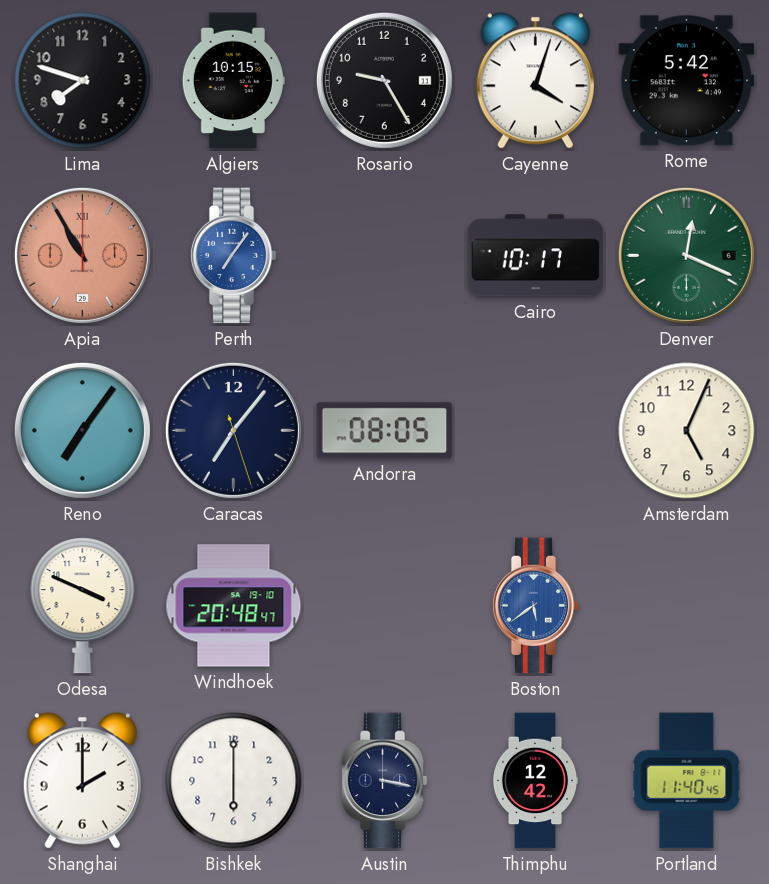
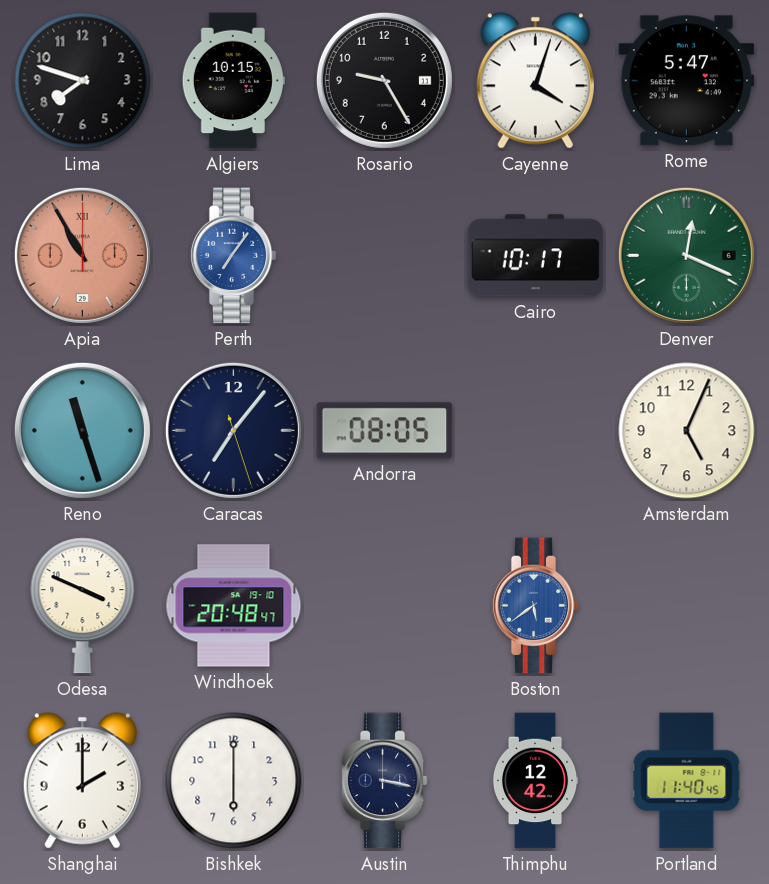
Rome: 5:42 -> 5:47 (687, 81)
Reno: 7:06 -> 11:27 (82, 430)
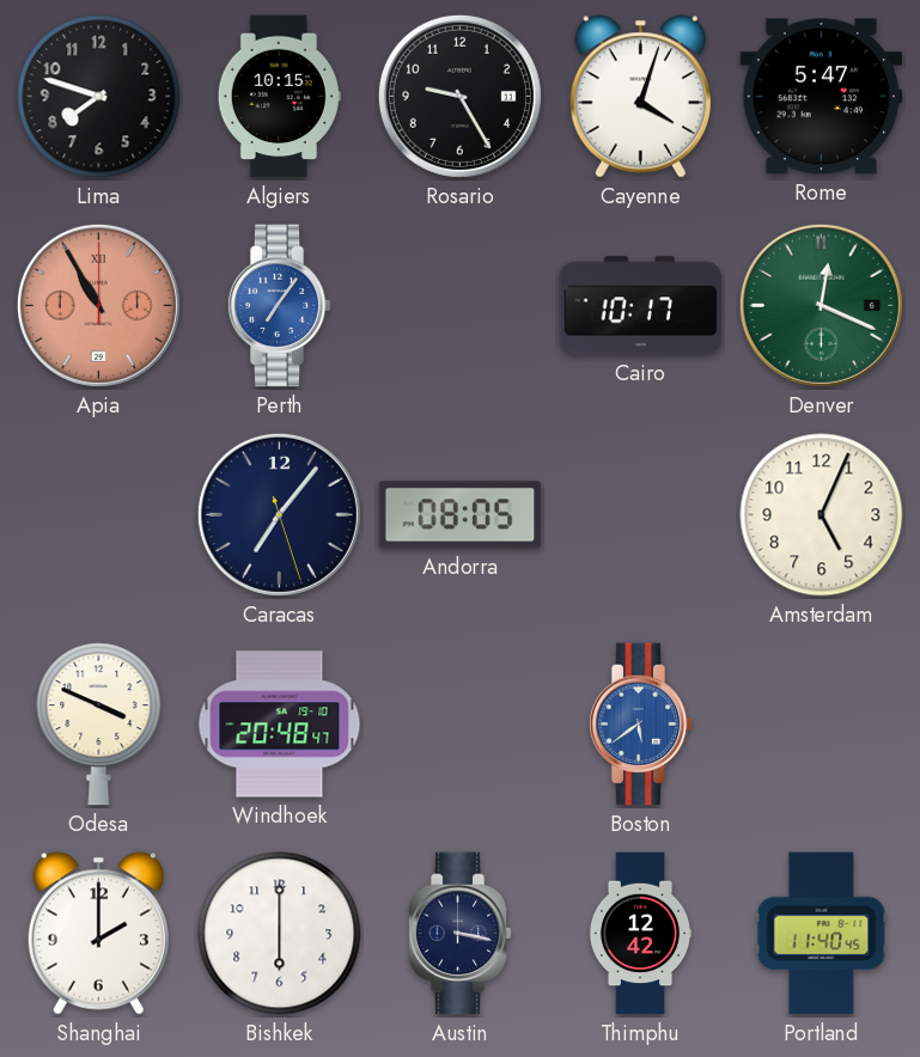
Reno: 11:27 -> none (82, 430)
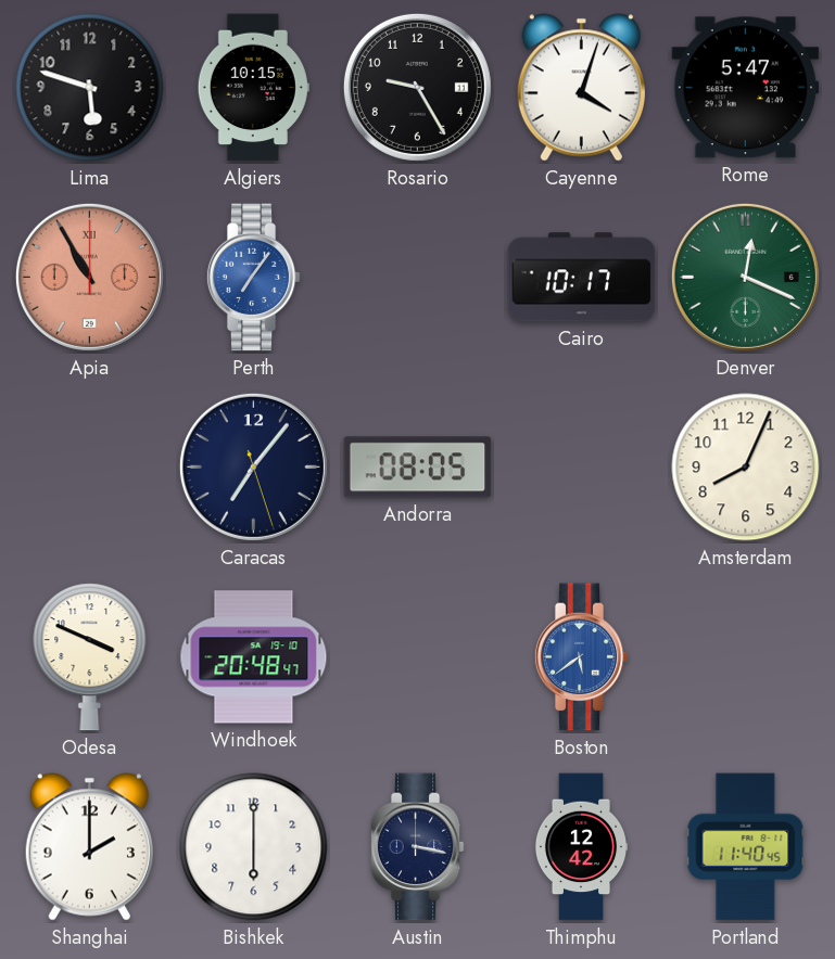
Lima: 7:48 -> 5:48 (90, 88)
Amsterdam: 5:04 -> 8:04 (746, 468)
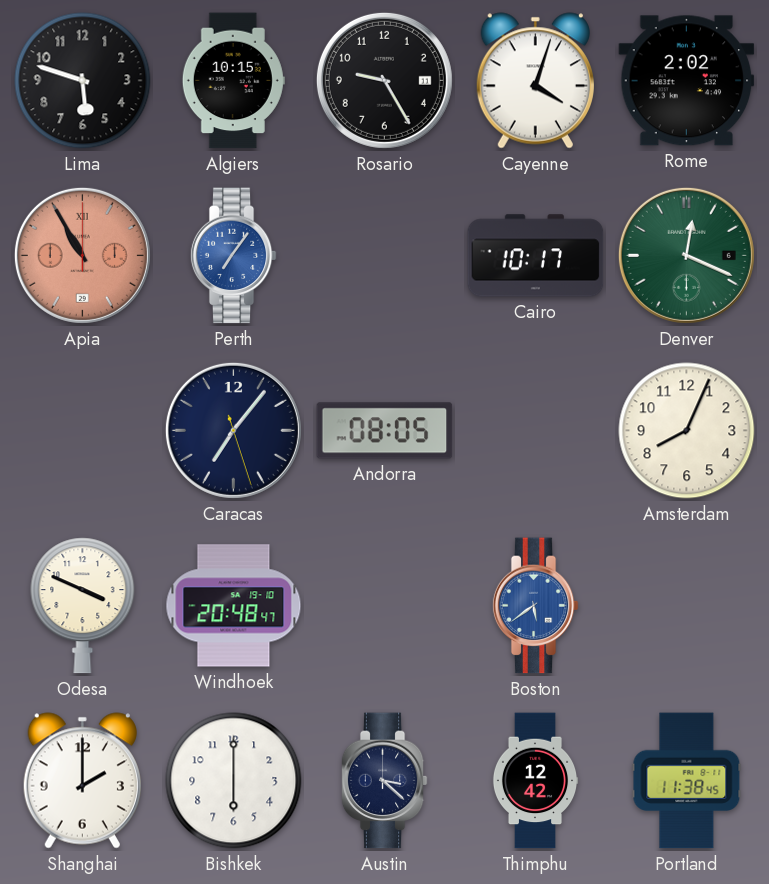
Rome: 5:47 -> 2:02 (687, 81)
Austin: 3:17 -> 3:22 (384, 781)
Portland: 11:40 -> 11:38 (687, 781)
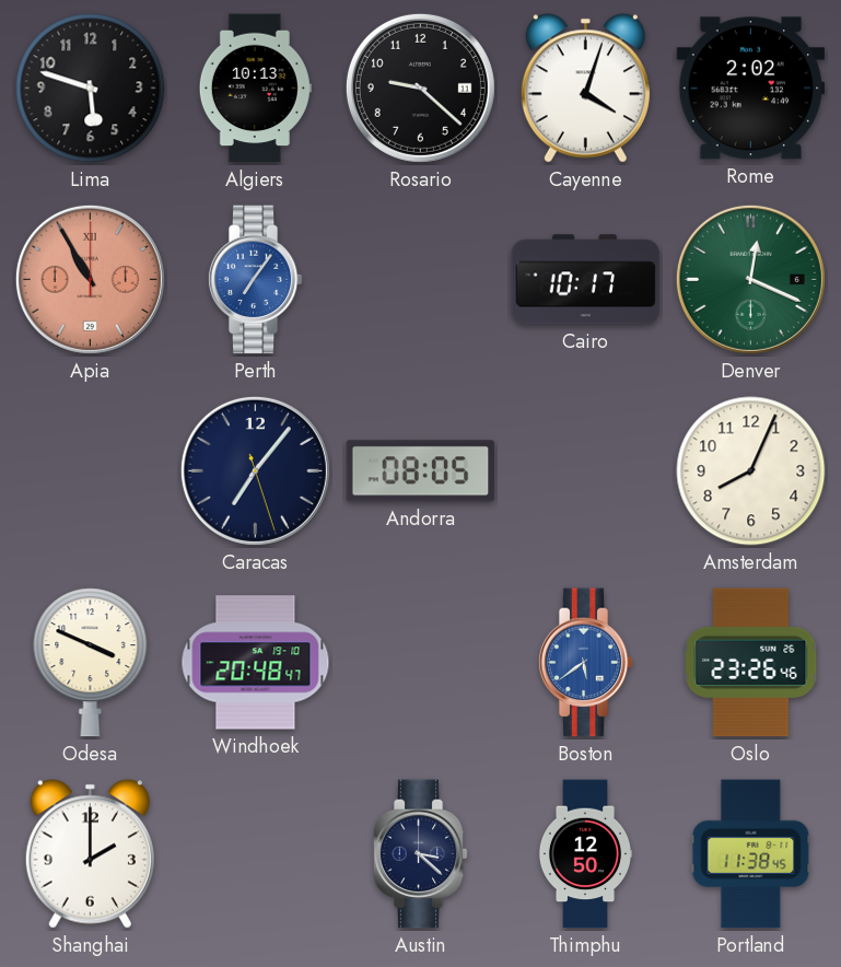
Algiers: 10:15 -> 10:13 (255, 89)
Rosario: 9:25 -> 9:22 (420, 88)
Oslo: none -> 23:26 (751, 663)
Bishkek: 6:00 -> none (234, 781)
Thimphu: 12:42 -> 12:50 (585, 854)
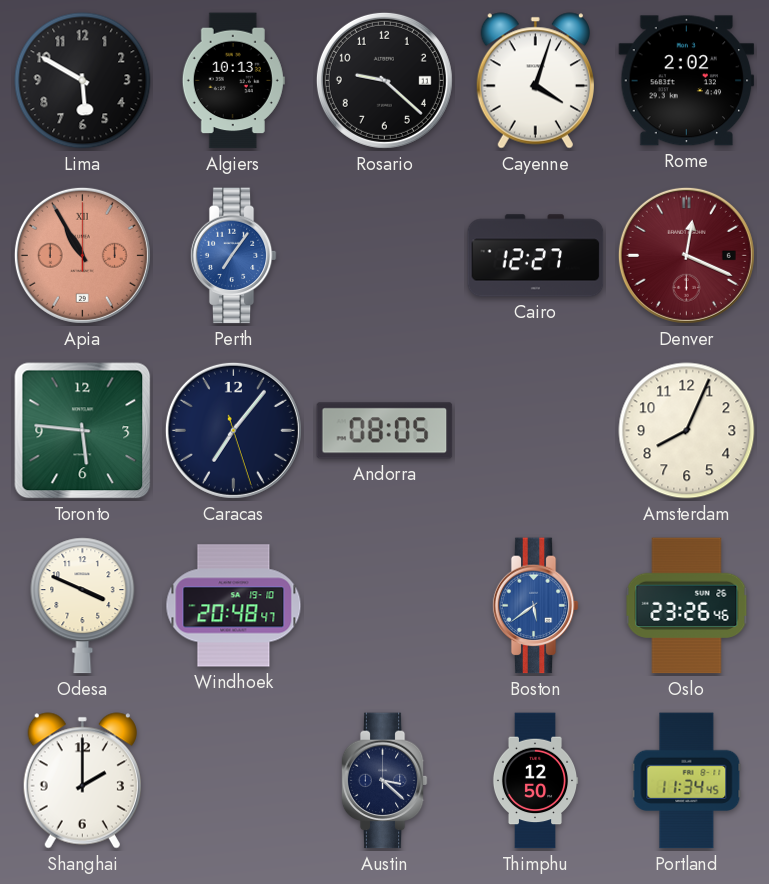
Lima: 5:48 -> 5:50 (83, 81)
Cairo: 10:17 -> 12:27 (536, 256)
Denver dial: green -> burgundy (686, 255)
Toronto: none -> 5:46 (83, 431)
Portland: 11:38 -> 11:34 (687, 781)
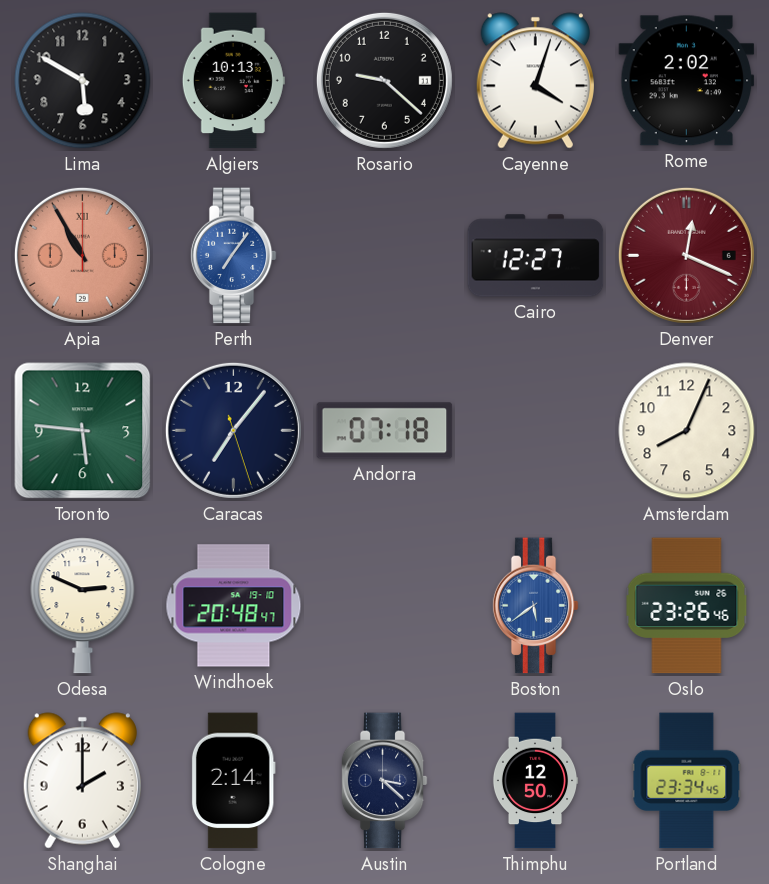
Andorra: 08:05 -> 07:18 (385, 431)
Odesa: 3:49 -> 2:49 (83, 606)
Cologne: none -> 2:14 (233, 781)
Portland: 11:34 -> 23:34 (687, 781)
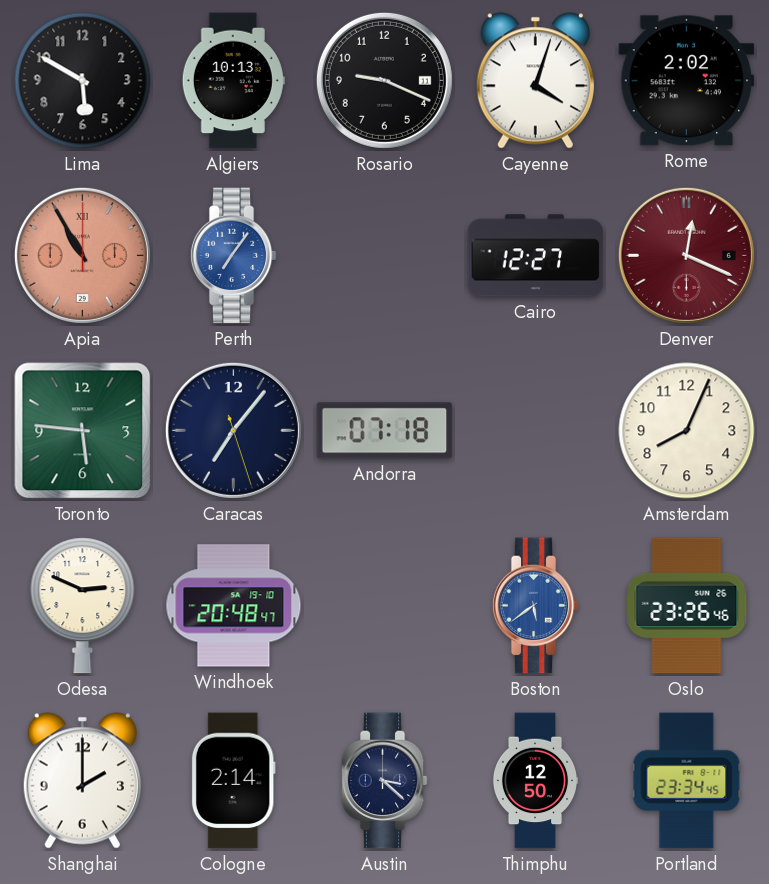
Rosario: 9:22 -> 9:19 (384, 80)
